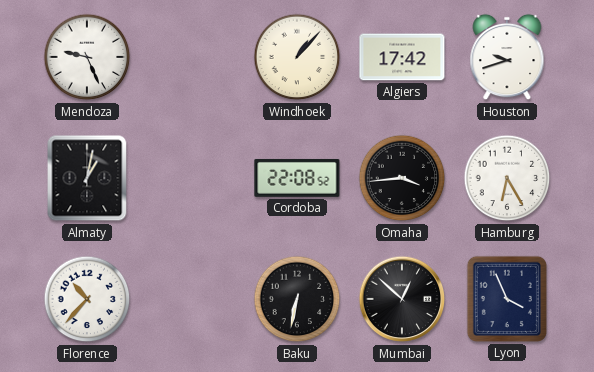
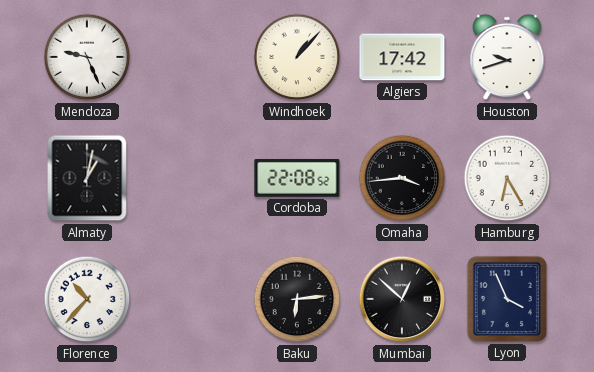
Baku: 6:32 -> 6:14 (297, 299)
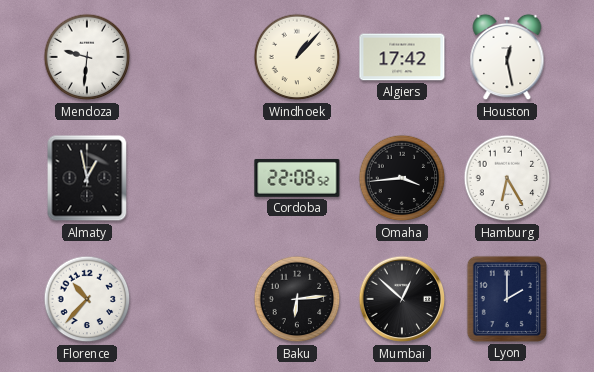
Mendoza: 9:26 -> 9:31 (87, 57)
Houston: 9:42 -> 12:28 (507, 57)
Almaty: 1:02 -> 12:58 (87, 178)
Lyon: 3:56 -> 2:00 (507, 299)
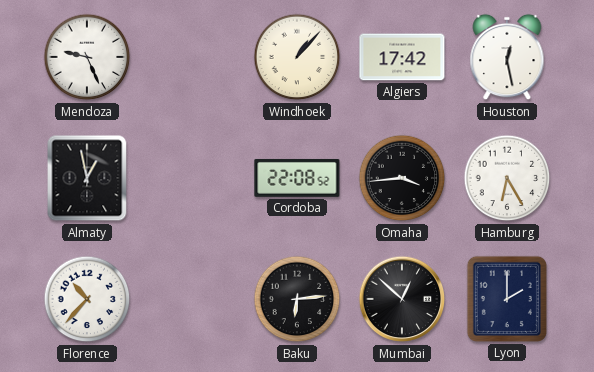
Mendoza: 9:31 -> 9:26 (87, 57)
